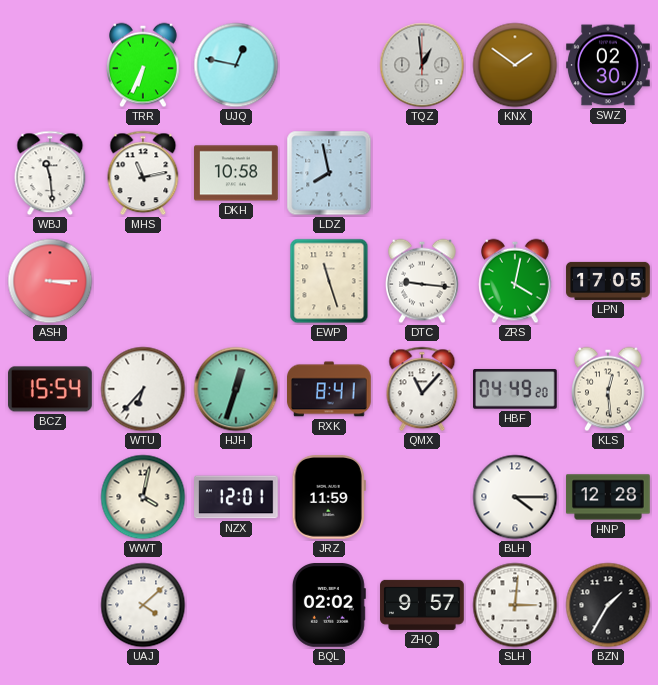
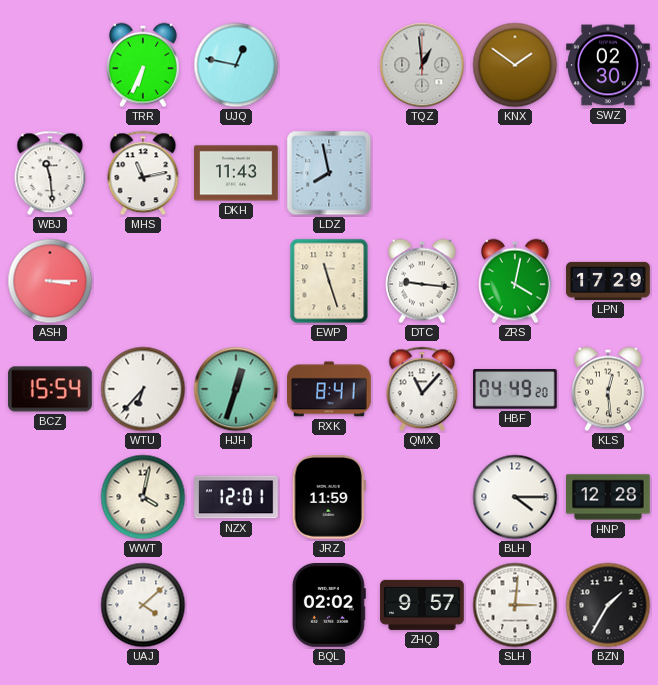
DKH: 10:58 -> 11:43 (237, 173)
LPN: 17:05 -> 17:29 (608, 281)
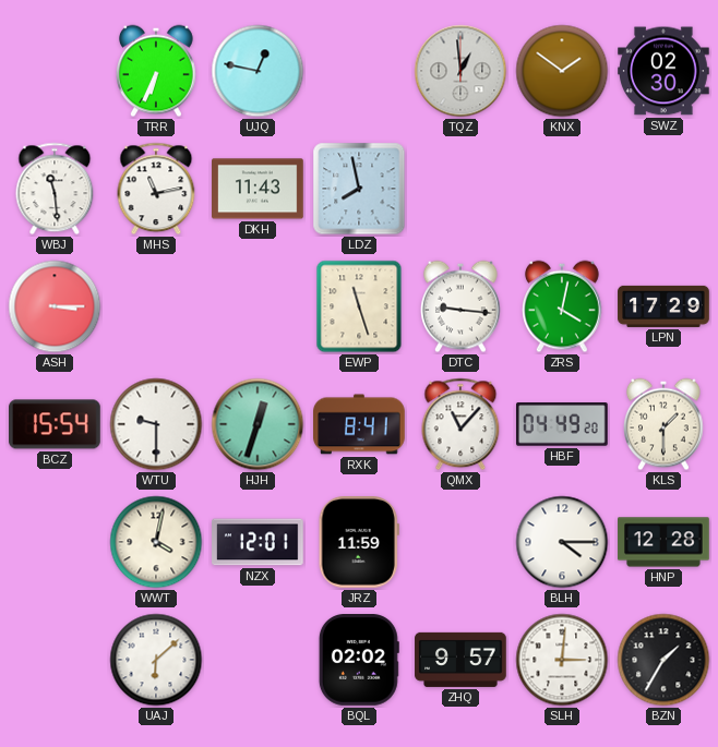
WTU: 6:37 -> 9:30 (156, 424)
KLS: 12:29 -> 1:30 (665, 424)
UAJ: 4:08 -> 6:08 (156, 660)
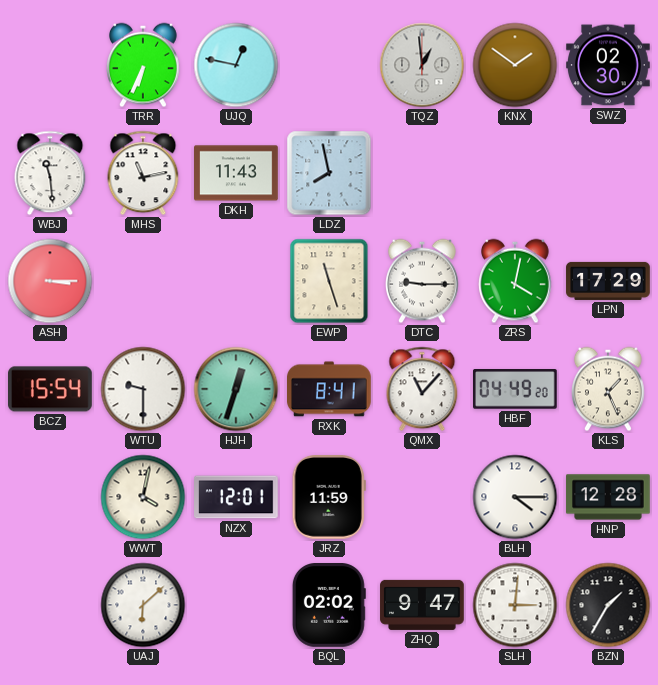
DTC: 9:16 -> 9:15 (423, 281)
KLS: 1:30 -> 1:26 (609, 389)
ZHQ: 9:57 -> 9:47 (422, 605)
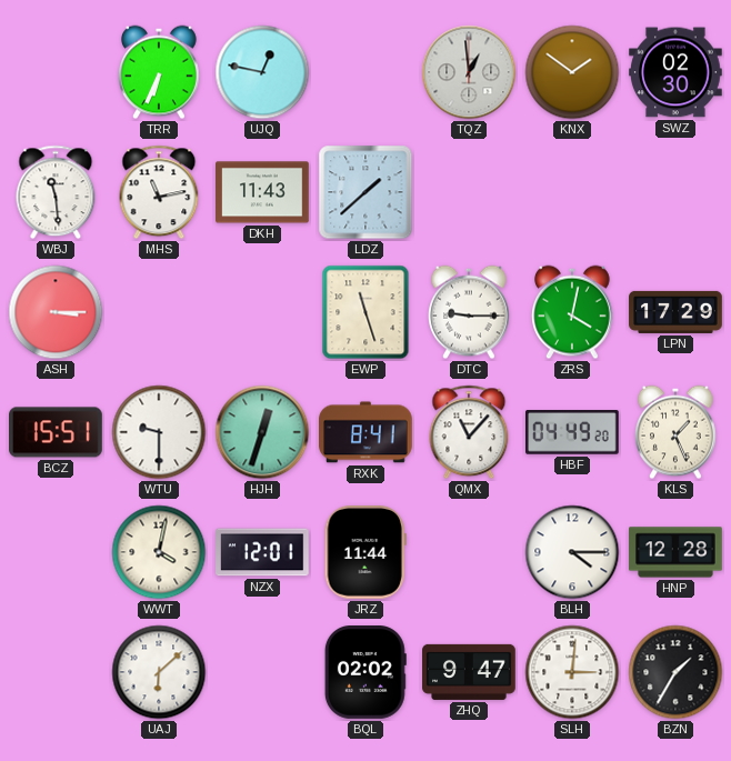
LDZ: 7:58 -> 1:38 (365, 192)
BCZ: 15:54 -> 15:51 (57, 432)
JRZ: 11:59 -> 11:44 (365, 553)
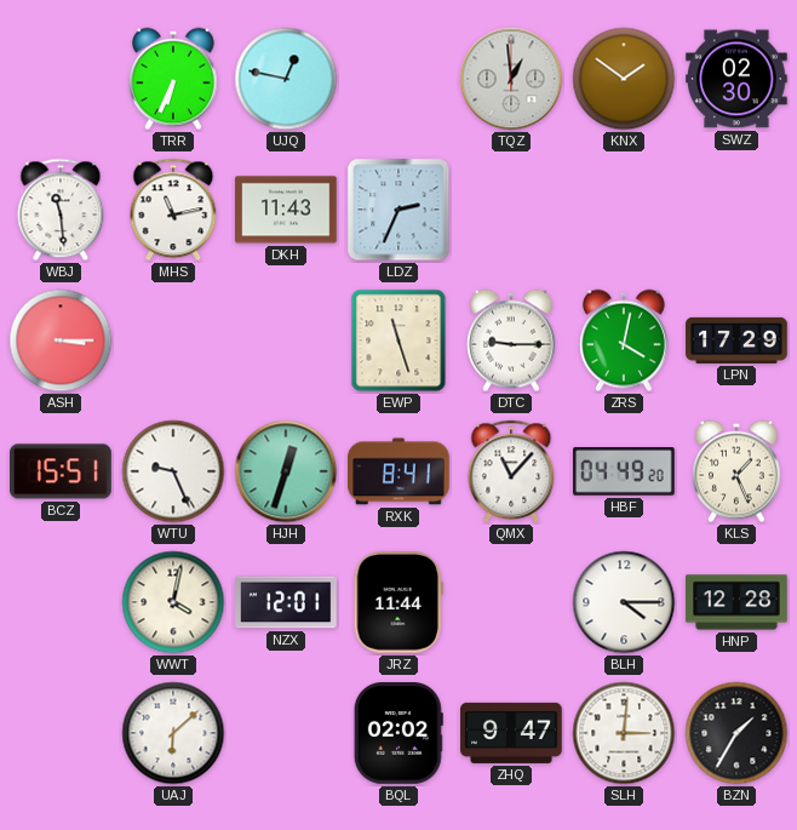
LDZ: 1:38 -> 2:34 (398, 210)
WTU: 9:30 -> 9:26 (173, 471)
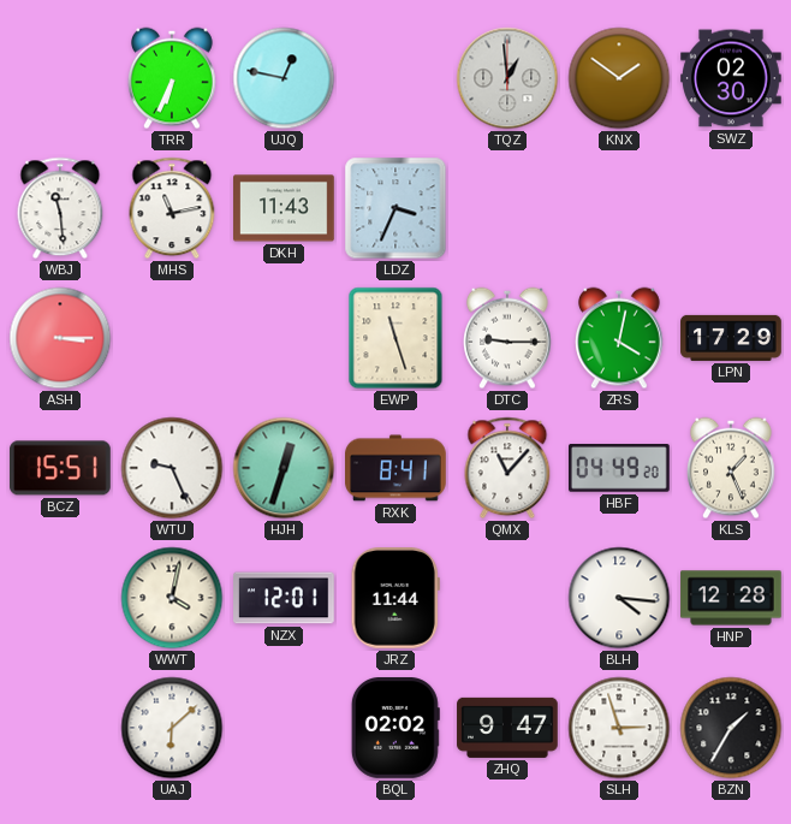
LDZ: 2:34 -> 3:34 (395, 208)
BLH: 4:15 -> 4:16 (619, 598)
SLH: 3:01 -> 2:57 (619, 728)
